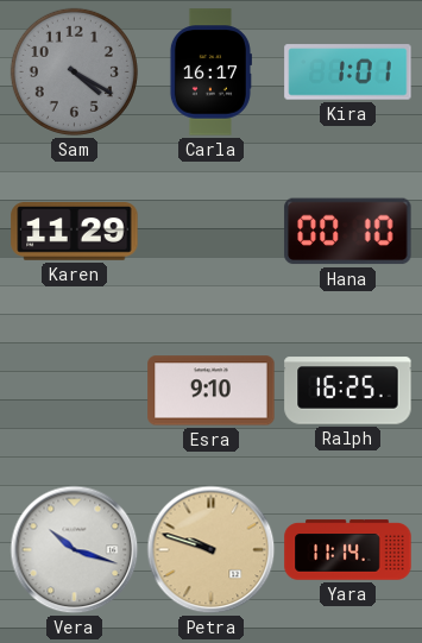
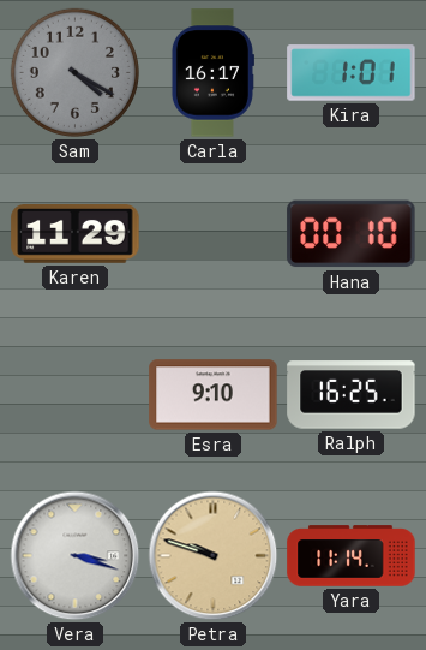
Vera: 10:18 -> 3:18 (76, 556)
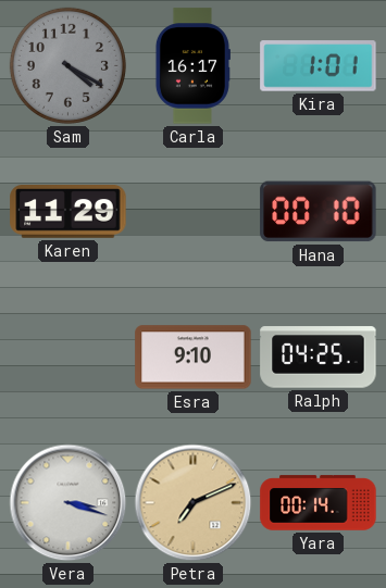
Ralph: 16:25 -> 04:25 (319, 358)
Petra: 9:48 -> 7:11 (194, 503)
Yara: 11:14 -> 00:14 (319, 503)
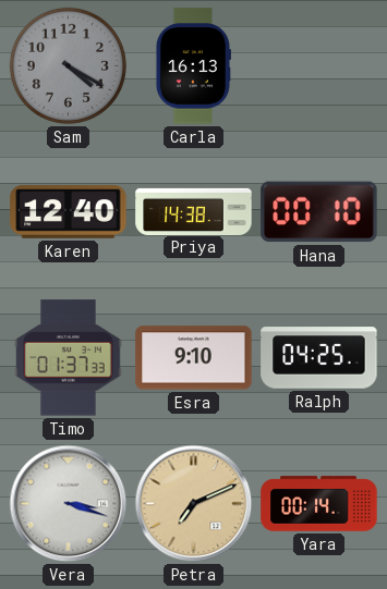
Carla: 16:17 -> 16:13 (193, 66)
Kira: 1:01 -> none (319, 66)
Karen: 11:29 -> 12:40 (69, 212)
Priya: none -> 14:38 (194, 211)
Timo: none -> 01:37 (68, 358)
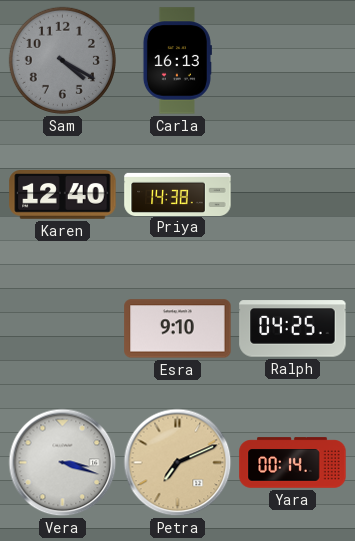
Hana: 00:10 -> none (319, 212)
Timo: 01:37 -> none (68, 358)
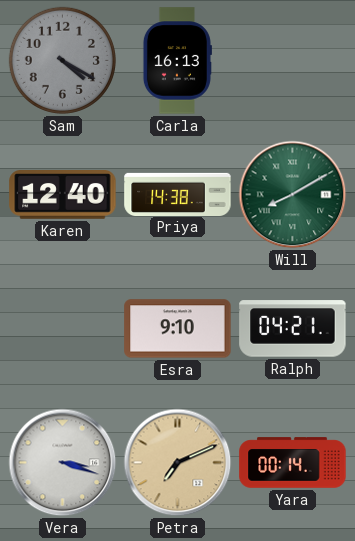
Will: none -> 8:10 (293, 195)
Ralph: 04:25 -> 04:21 (293, 329)
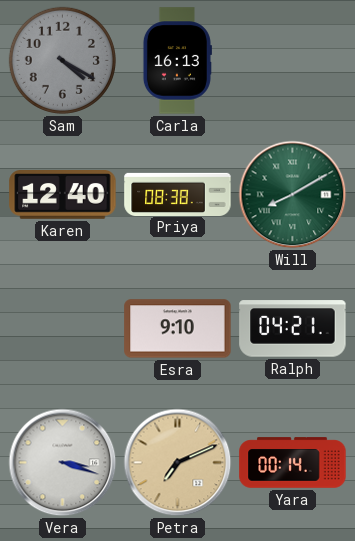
Priya: 14:38 -> 08:38 (178, 194)
